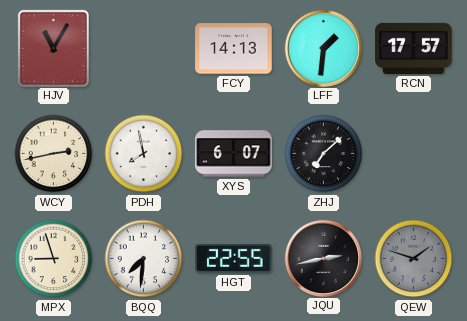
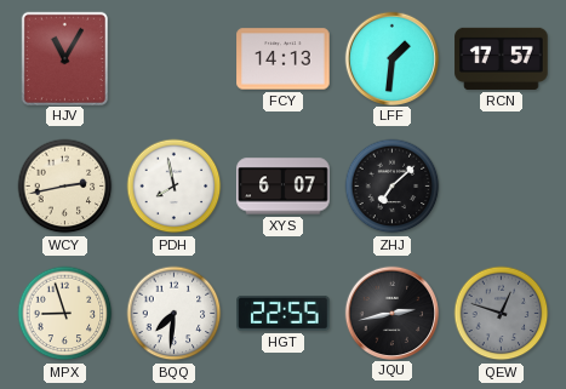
QEW: 1:48 -> 12:48 (502, 314)
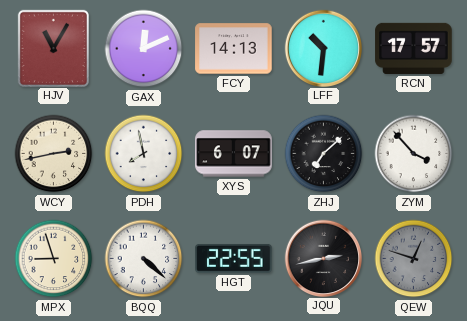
GAX: none -> 12:11 (144, 49)
LFF: 1:31 -> 10:31 (323, 48)
ZYM: none -> 3:53 (414, 154)
BQQ: 7:31 -> 4:22 (144, 259)
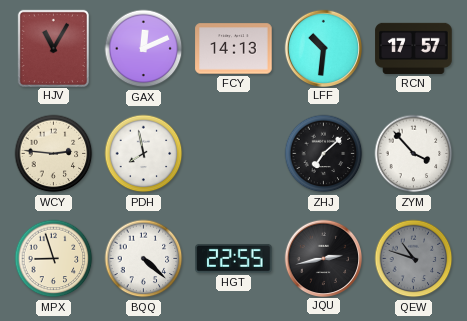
WCY: 2:43 -> 2:46 (54, 154)
XYS: 6:07 -> none (234, 154)
QEW: 12:48 -> 10:48 (414, 259)
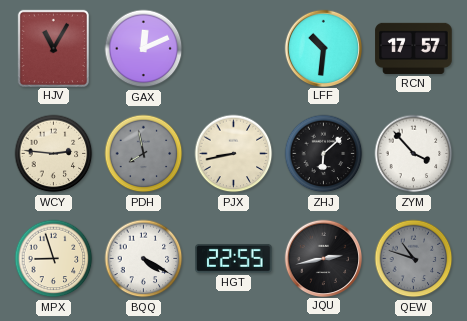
FCY: 14:13 -> none (234, 49)
PDH dial: white -> grey (144, 154)
PJX: none -> 8:43 (234, 154)
ZHJ: 7:08 -> 6:08 (324, 154)
BQQ: 4:22 -> 4:20 (144, 259)
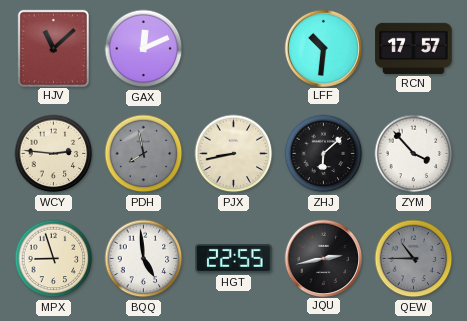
HJV: 11:05 -> 11:08 (53, 48)
BQQ: 4:20 -> 4:59 (144, 259)
QEW: 10:48 -> 10:45 (414, 259)
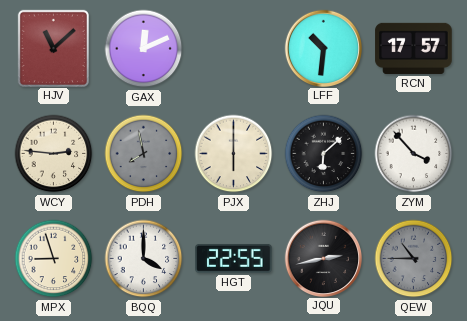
PJX: 8:43 -> 6:00 (234, 154)
BQQ: 4:59 -> 4:00 (144, 259)
